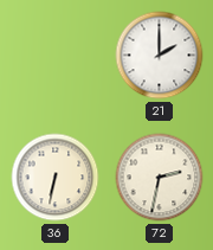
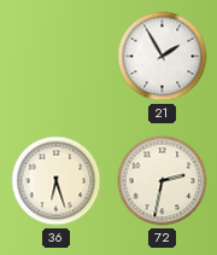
21: 2:00 -> 1:55 (163, 57)
36: 6:32 -> 6:27 (57, 181)
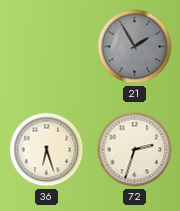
21 dial: white -> grey (135, 47)
72: 2:32 -> 2:33 (135, 150)
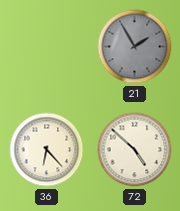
36: 6:27 -> 6:23 (47, 150)
72: 2:33 -> 4:52 (135, 150)
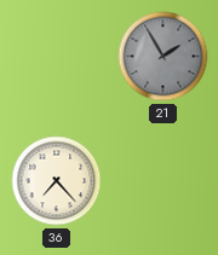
36: 6:23 -> 7:23 (57, 181)
72: 4:52 -> none (135, 150)
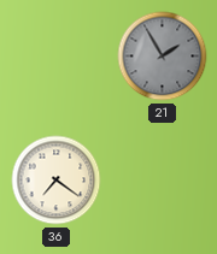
36: 7:23 -> 7:21 (57, 181)
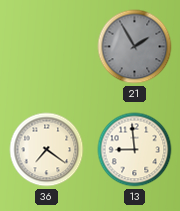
13: none -> 8:59 (135, 150)
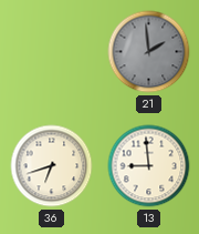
21: 1:55 -> 1:59 (149, 52)
36: 7:21 -> 6:42 (52, 166)
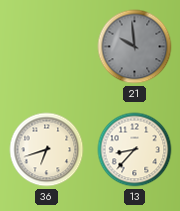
21: 1:59 -> 9:59 (135, 47)
13: 8:59 -> 8:37 (135, 150)
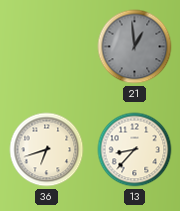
21: 9:59 -> 12:59 (135, 47)
